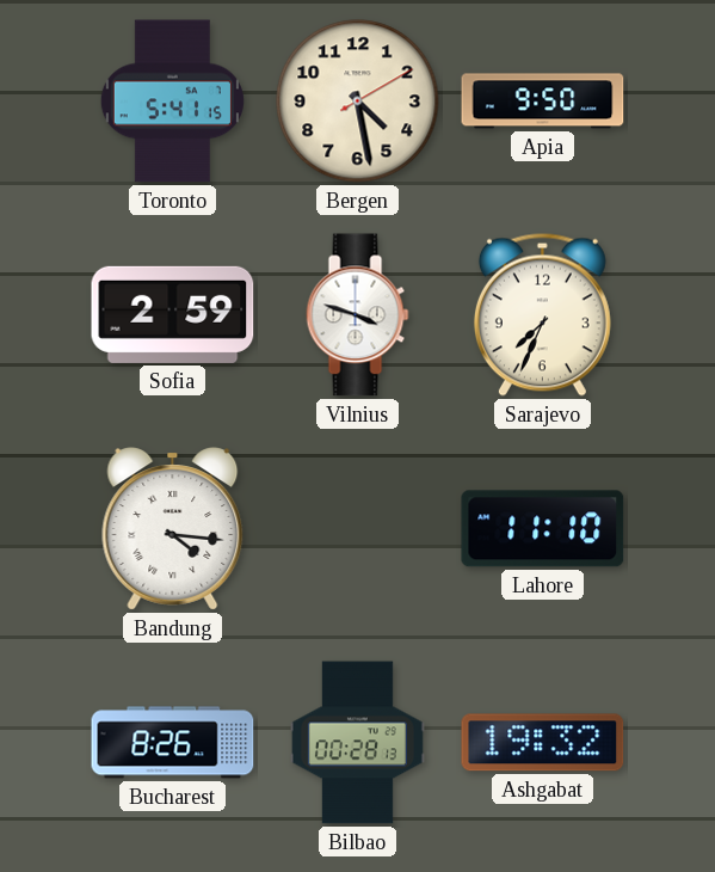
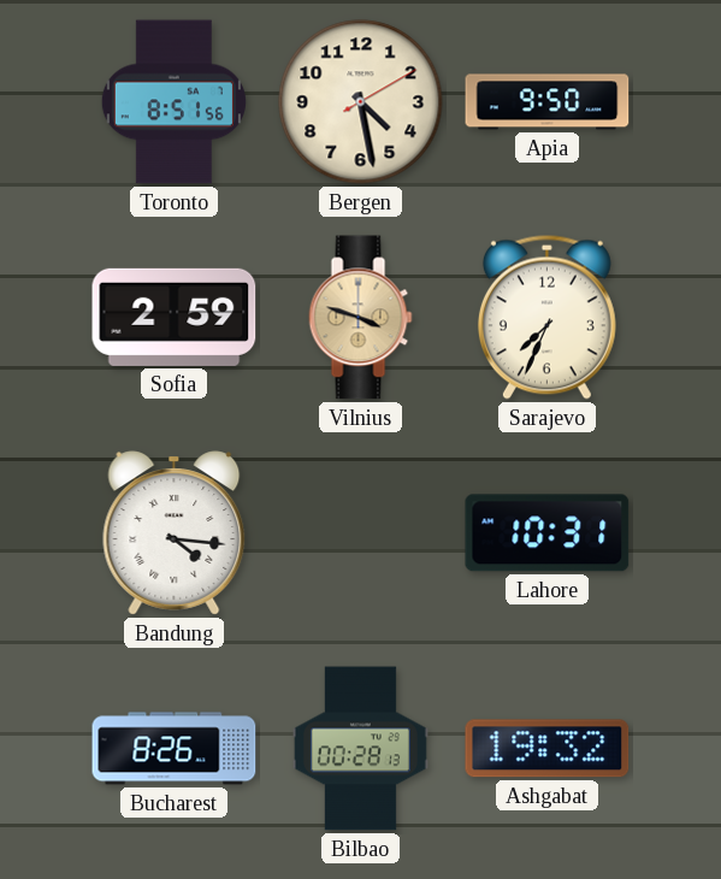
Toronto: 5:41 -> 8:51 (173, 102)
Vilnius dial: white -> champagne (361, 318)
Lahore: 11:10 -> 10:31 (548, 533)
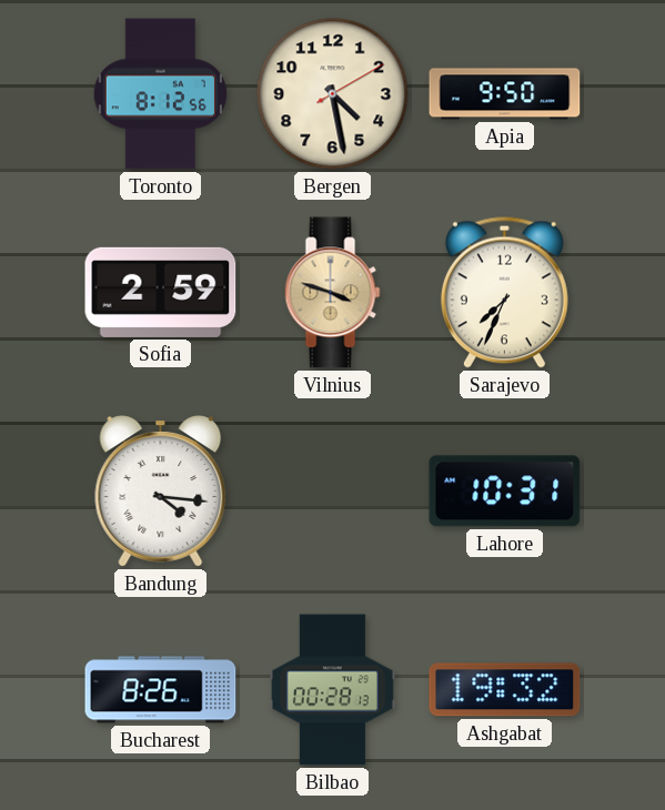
Toronto: 8:51 -> 8:12 (160, 94)
